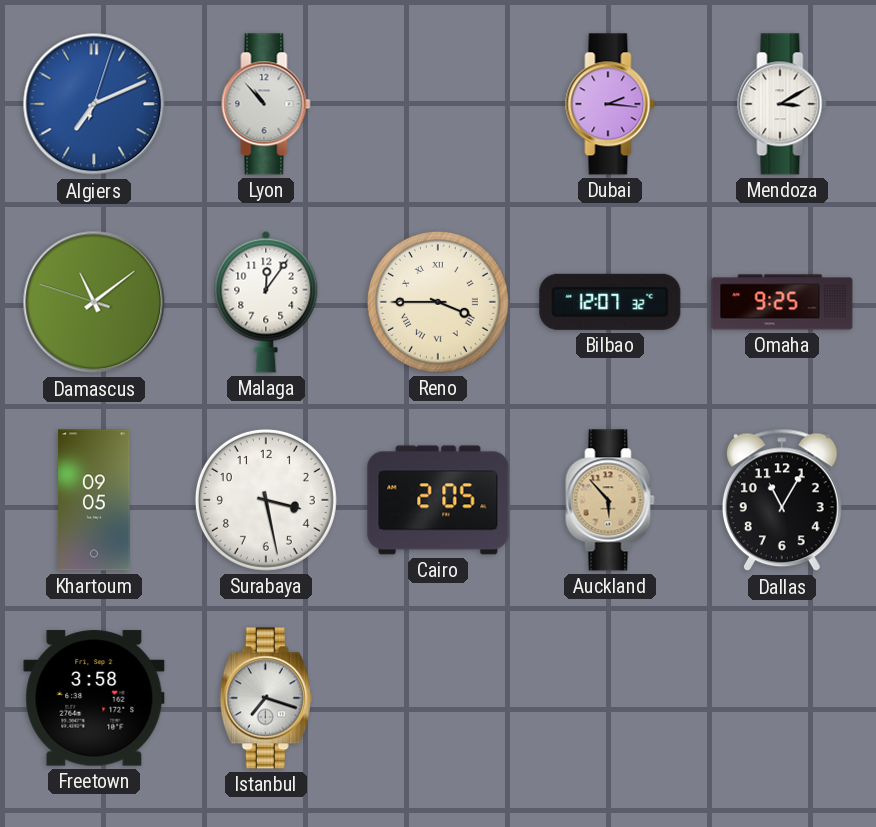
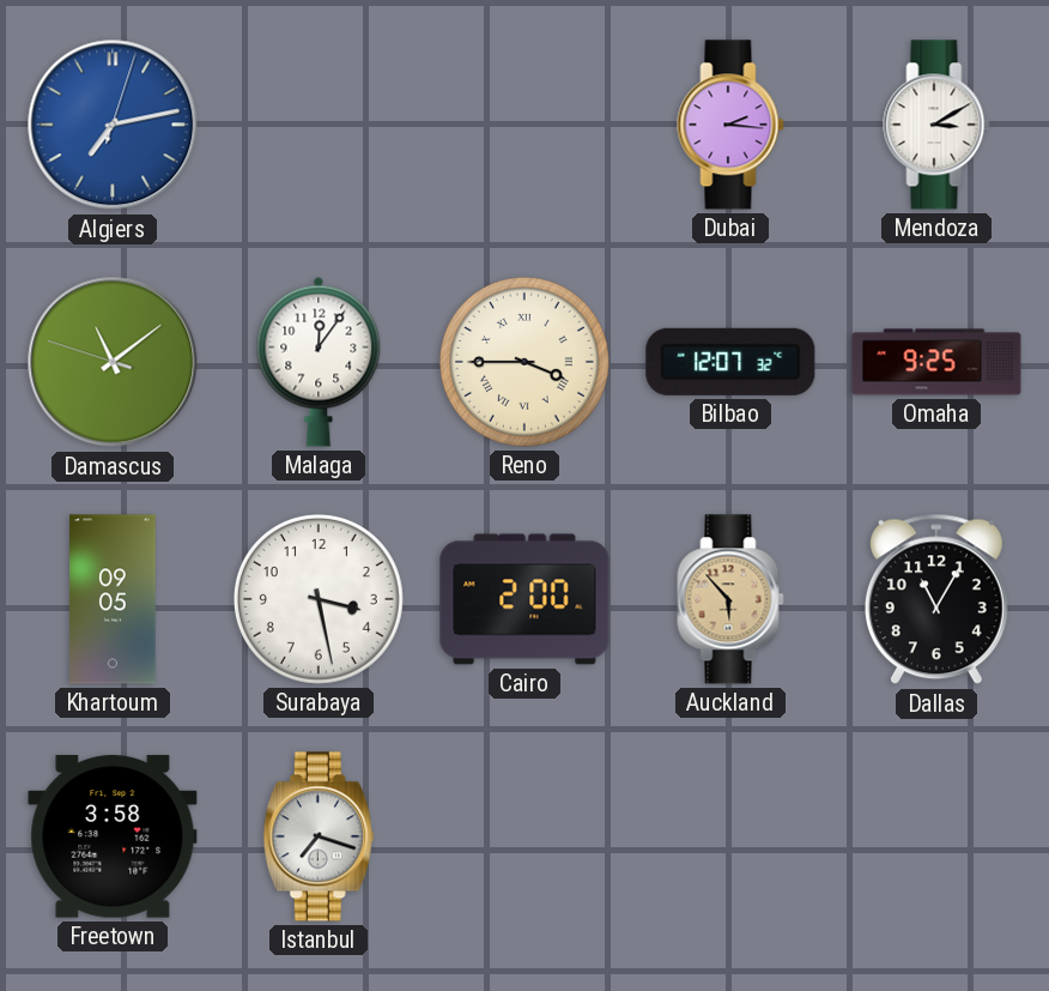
Algiers: 7:11 -> 7:13 (113, 125)
Lyon: 10:53 -> none (266, 104)
Cairo: 2:05 -> 2:00 (524, 599)
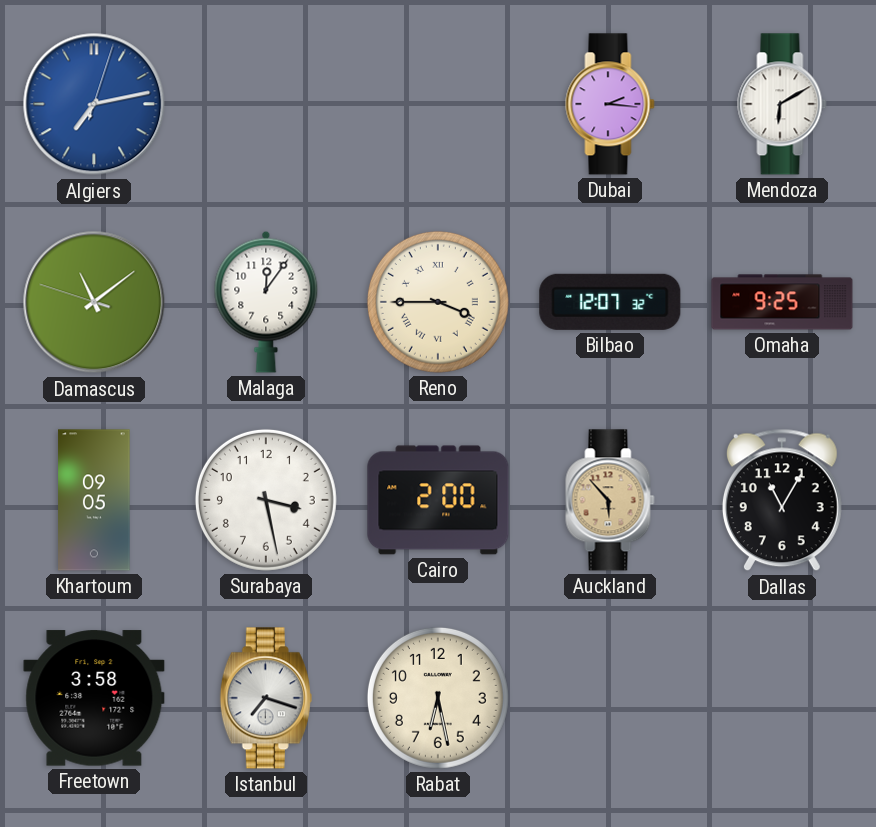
Mendoza: 3:10 -> 6:10 (782, 104)
Rabat: none -> 6:28 (438, 698)
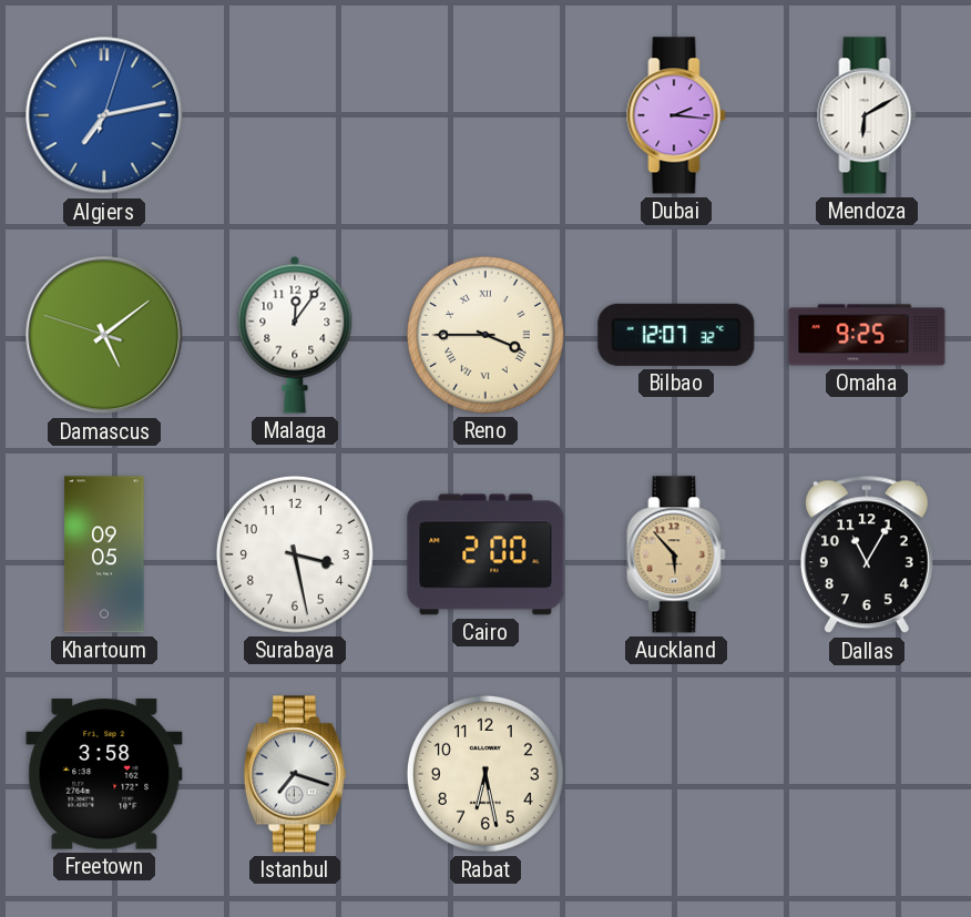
Damascus: 11:08 -> 5:08 (104, 335)
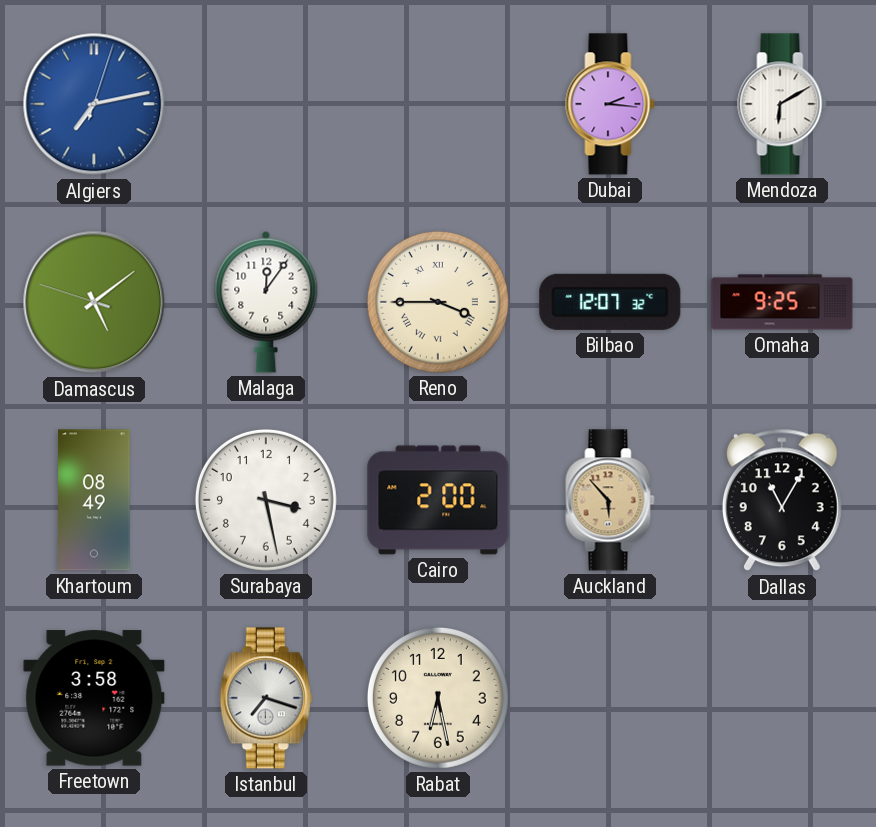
Khartoum: 09:05 -> 08:49 (94, 500)
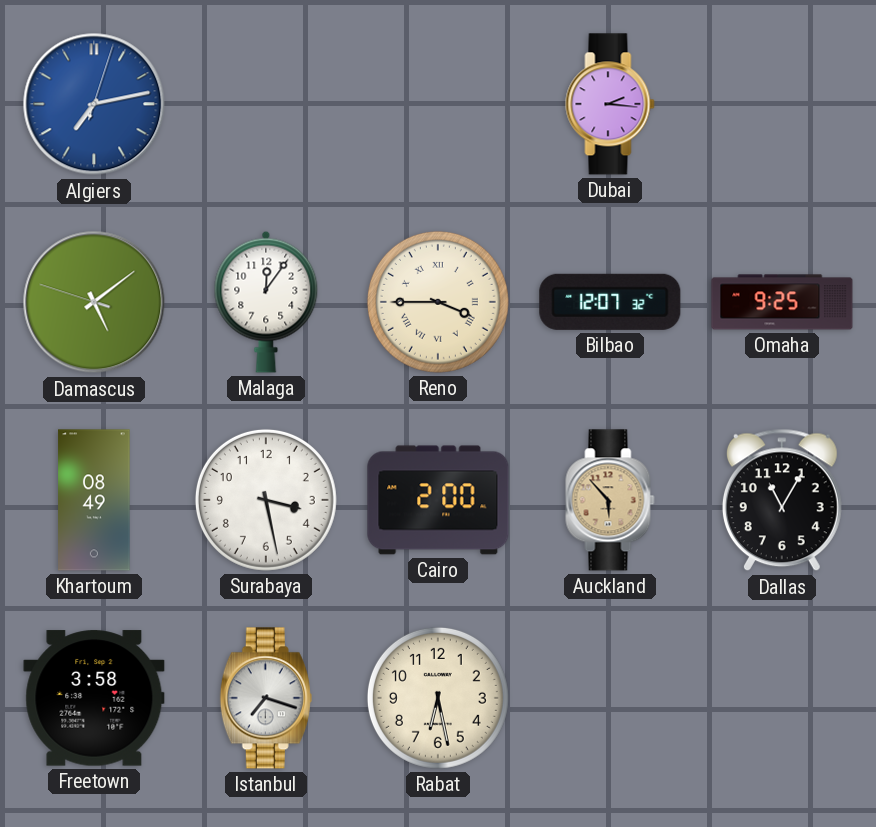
Mendoza: 6:10 -> none (782, 104)
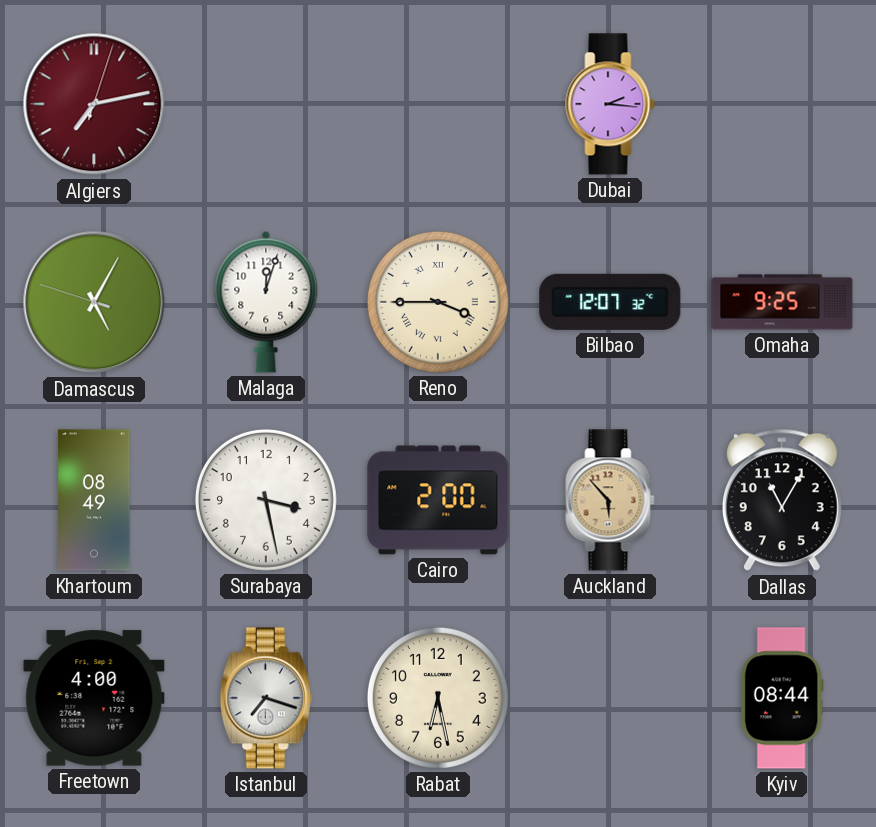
Algiers dial: blue -> burgundy (94, 104)
Damascus: 5:08 -> 5:04 (94, 302)
Malaga: 12:06 -> 12:03 (266, 302)
Freetown: 3:58 -> 4:00 (94, 698)
Kyiv: none -> 08:44 (782, 698)
